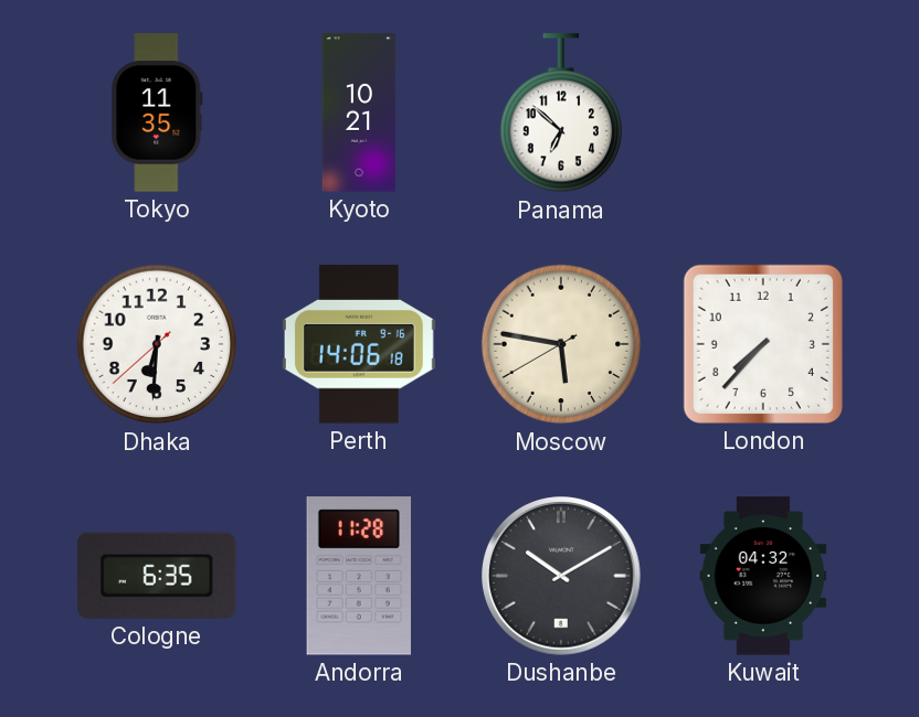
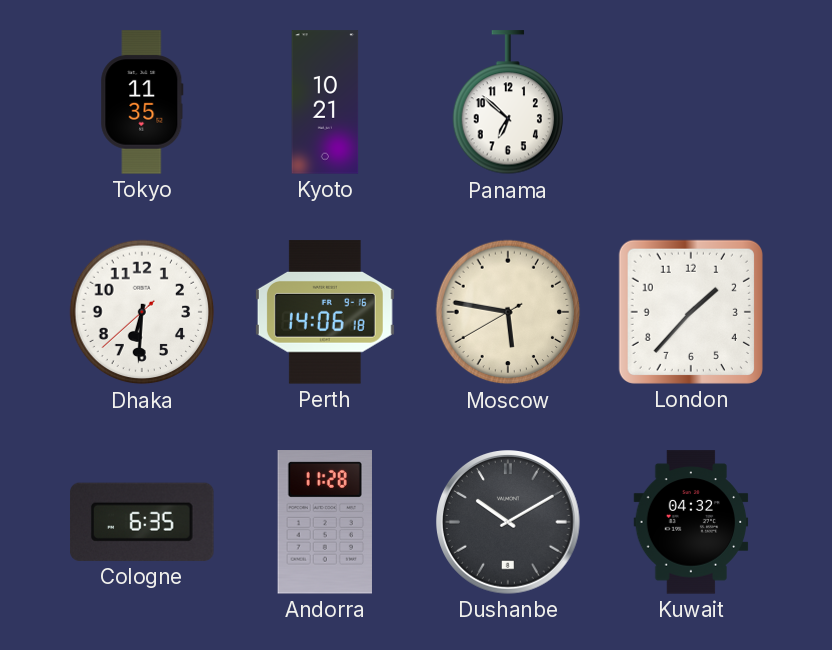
London: 7:37 -> 1:37 (691, 312)
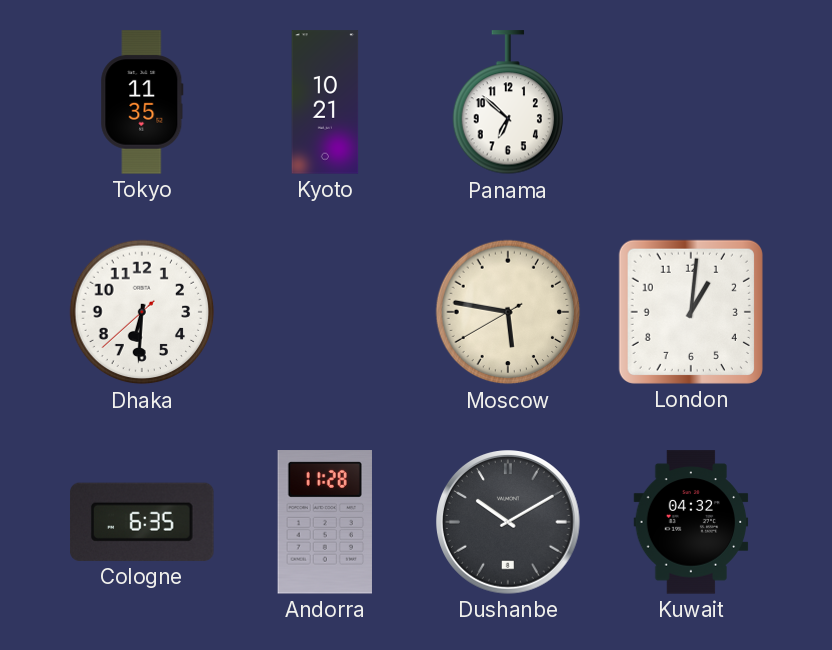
Perth: 14:06 -> none (325, 312)
London: 1:37 -> 1:01 (691, 312)
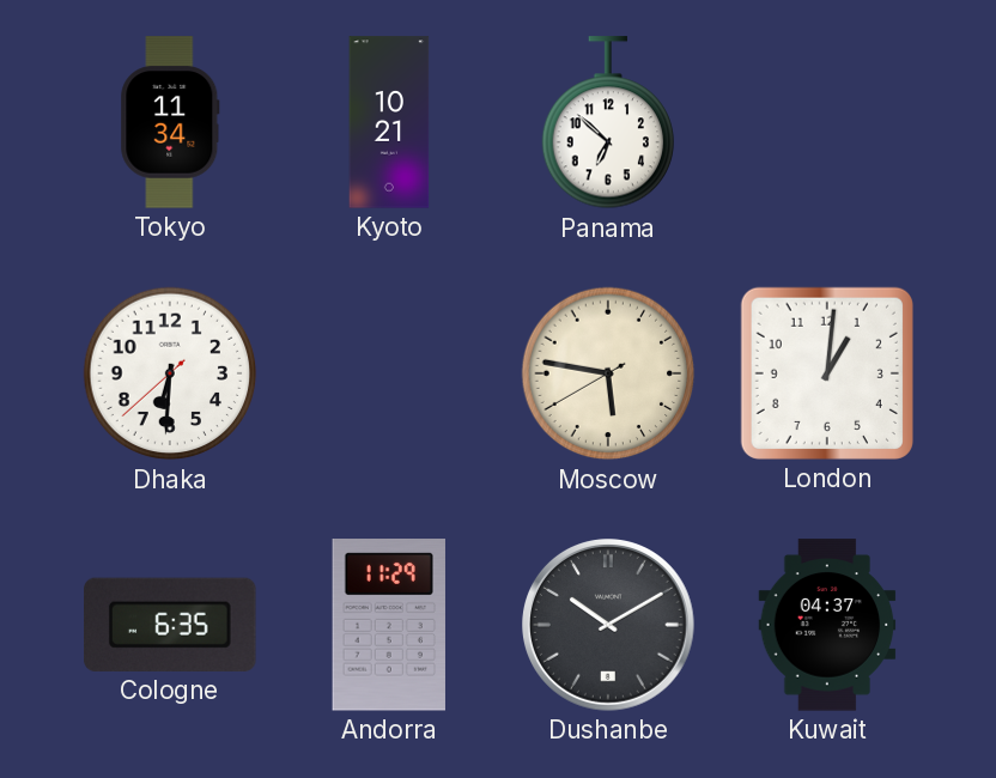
Tokyo: 11:35 -> 11:34 (170, 122)
Andorra: 11:28 -> 11:29 (389, 625)
Kuwait: 04:32 -> 04:37 (827, 625)
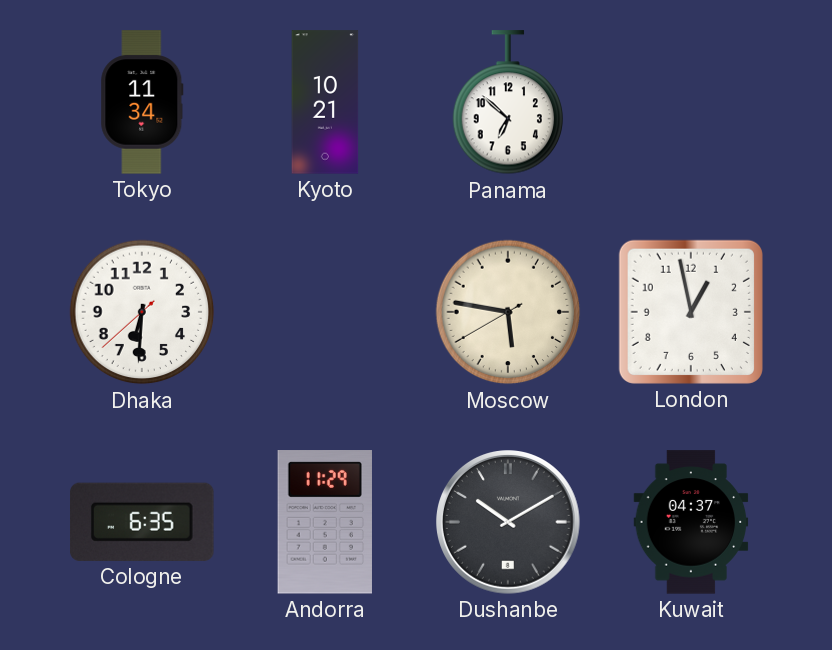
London: 1:01 -> 12:58 (691, 312)
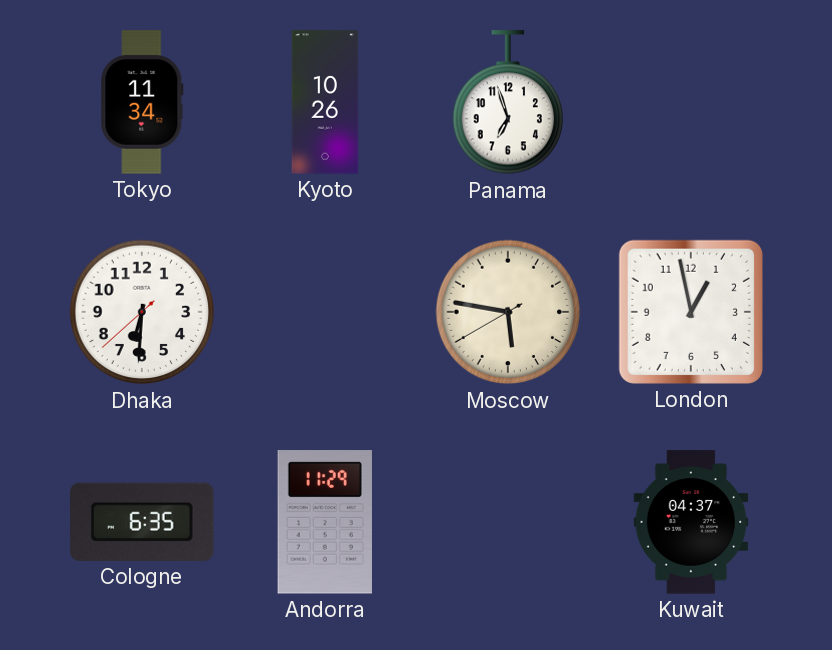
Kyoto: 10:21 -> 10:26 (325, 102)
Panama: 6:52 -> 6:57 (507, 103)
Dushanbe: 10:10 -> none (509, 523)
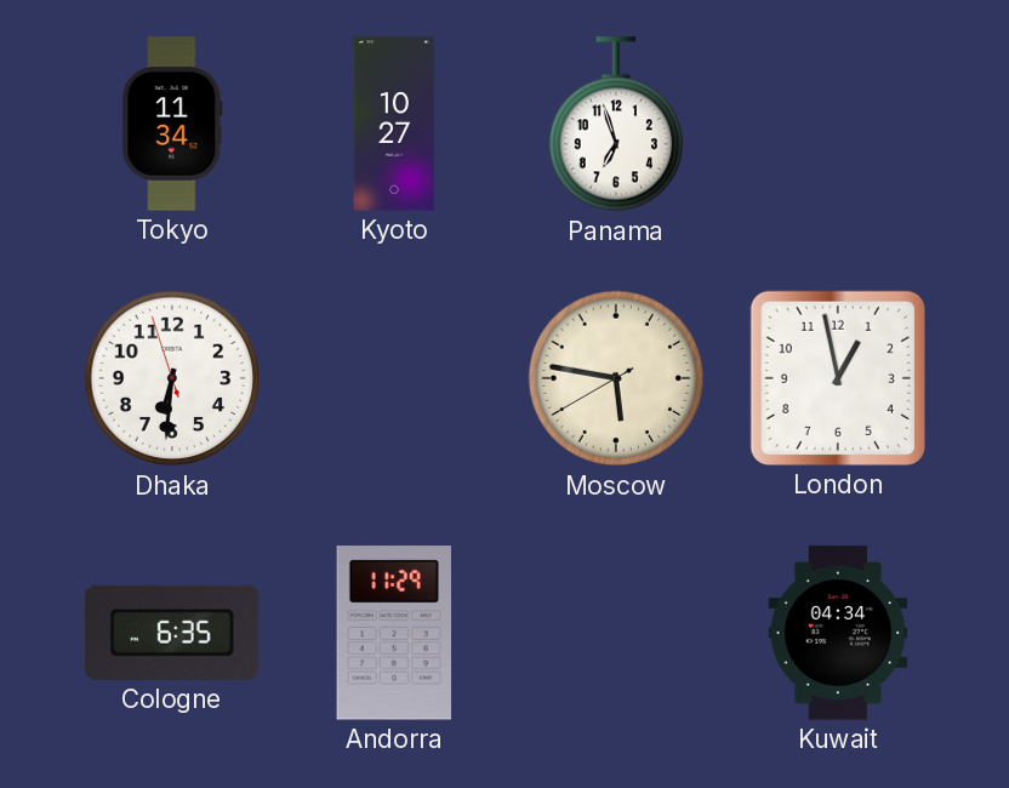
Kyoto: 10:26 -> 10:27 (394, 124)
Dhaka: 6:30:38 -> 6:30:57 (172, 378)
Kuwait: 04:37 -> 04:34 (838, 633)
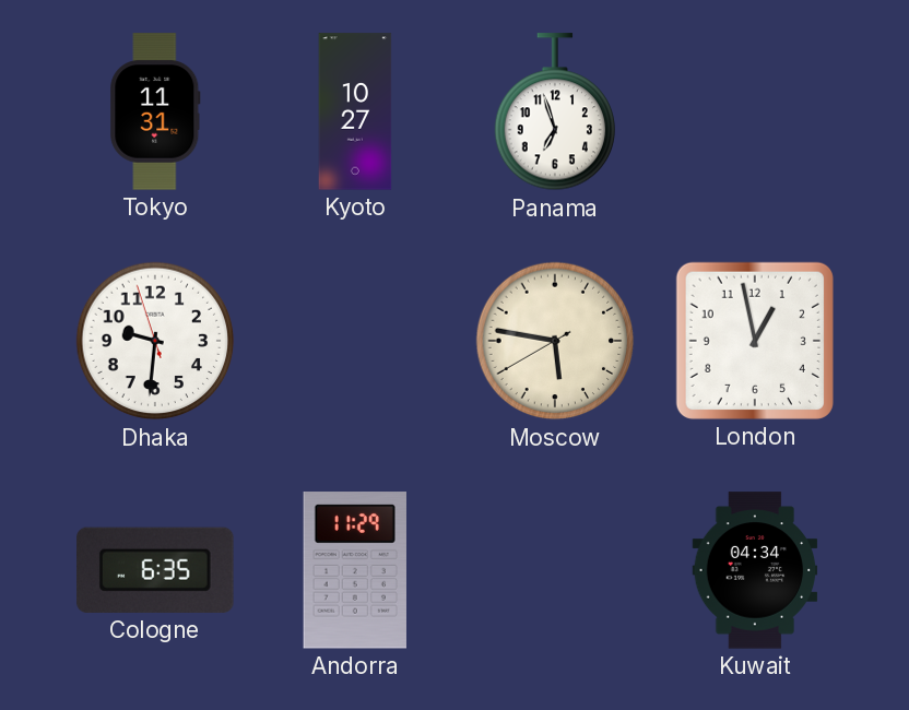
Tokyo: 11:34 -> 11:31 (155, 111)
Dhaka: 6:30 -> 9:30 (155, 341)
